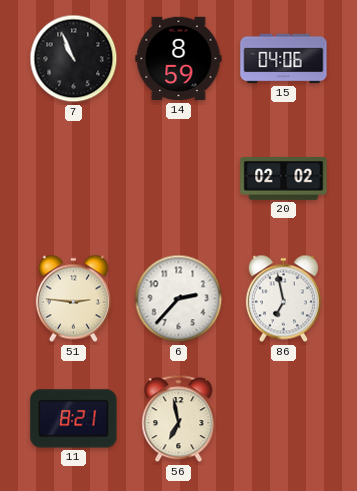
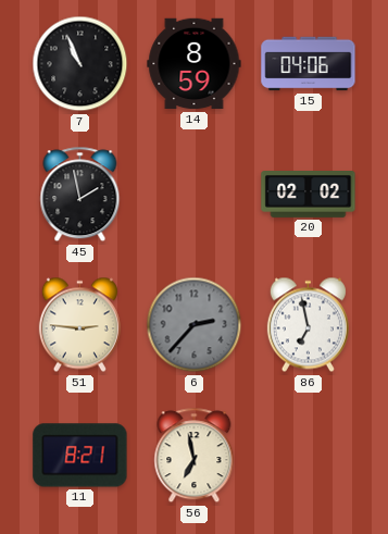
45: none -> 1:58 (80, 195)
6 dial: white -> grey (195, 325)
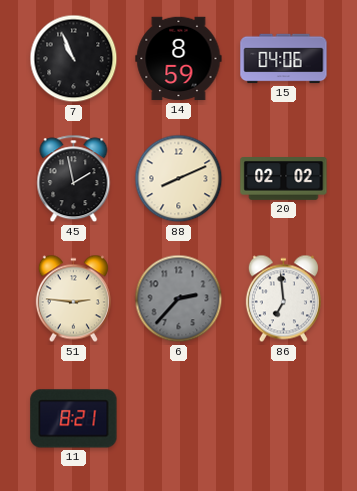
88: none -> 8:11 (179, 179)
86: 6:58 -> 6:59 (283, 299)
56: 6:58 -> none (195, 456)
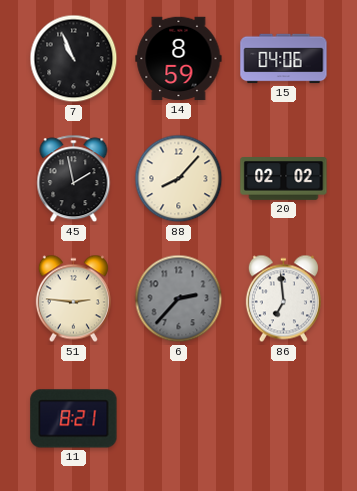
88: 8:11 -> 8:07 (179, 179)
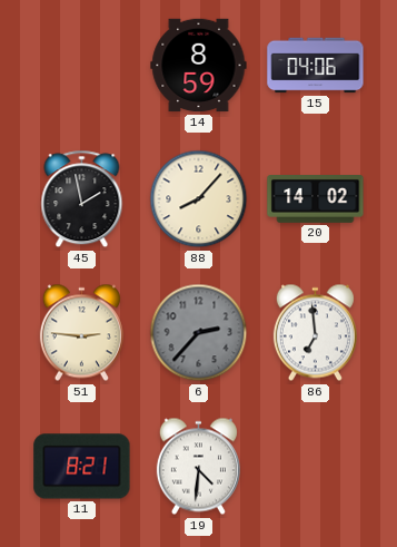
7: 10:56 -> none (74, 59)
20: 02:02 -> 14:02 (316, 199)
19: none -> 4:31 (198, 467)
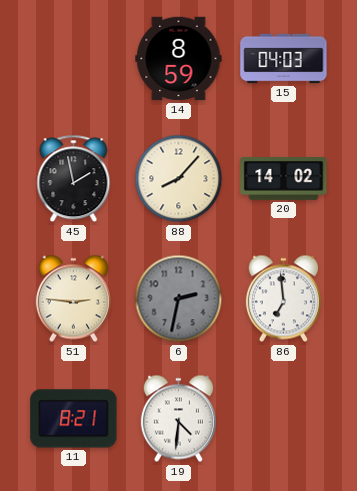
15: 04:06 -> 04:03 (284, 59)
6: 2:37 -> 2:32 (179, 299)
